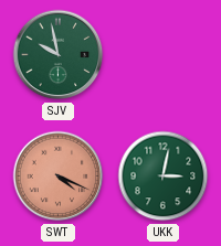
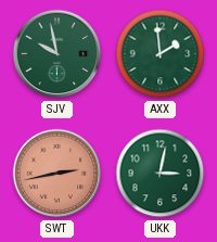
AXX: none -> 1:59 (161, 54)
SWT: 4:19 -> 2:43 (58, 174)
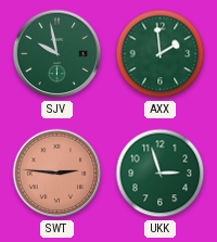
SWT: 2:43 -> 2:46 (58, 174)
UKK: 3:02 -> 2:57 (161, 174)
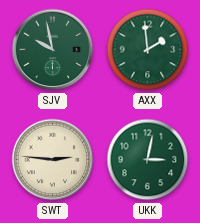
SWT dial: salmon -> cream (53, 160)
UKK: 2:57 -> 3:02 (148, 160)
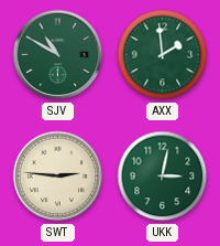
SJV: 9:58 -> 10:50 (58, 55)
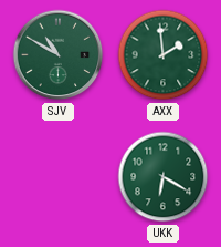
SWT: 2:46 -> none (58, 177)
UKK: 3:02 -> 6:20 (164, 177)
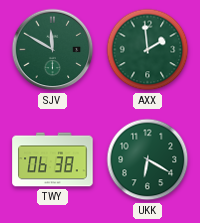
SJV: 10:50 -> 11:50 (53, 50)
TWY: none -> 06:38 (53, 160)
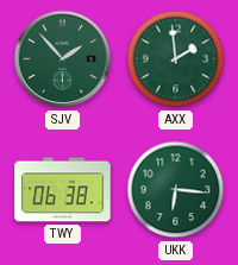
SJV: 11:50 -> 1:53 (63, 59)
UKK: 6:20 -> 6:16 (176, 190)
